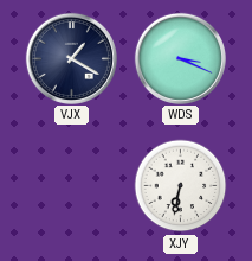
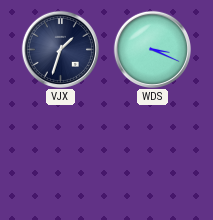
VJX: 1:20 -> 1:33 (60, 49)
XJY: 6:32 -> none (181, 186)
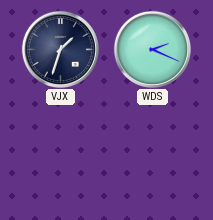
WDS: 3:19 -> 2:19 (152, 49)
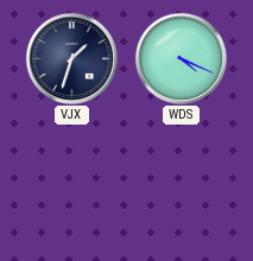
WDS: 2:19 -> 4:19 (181, 58)
